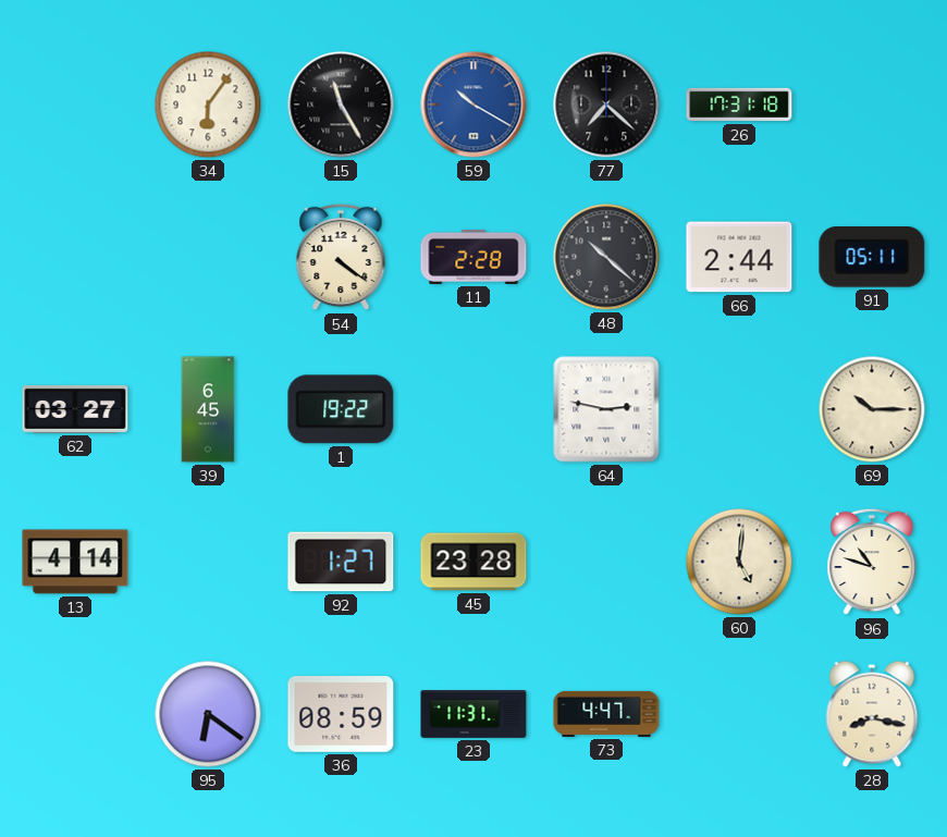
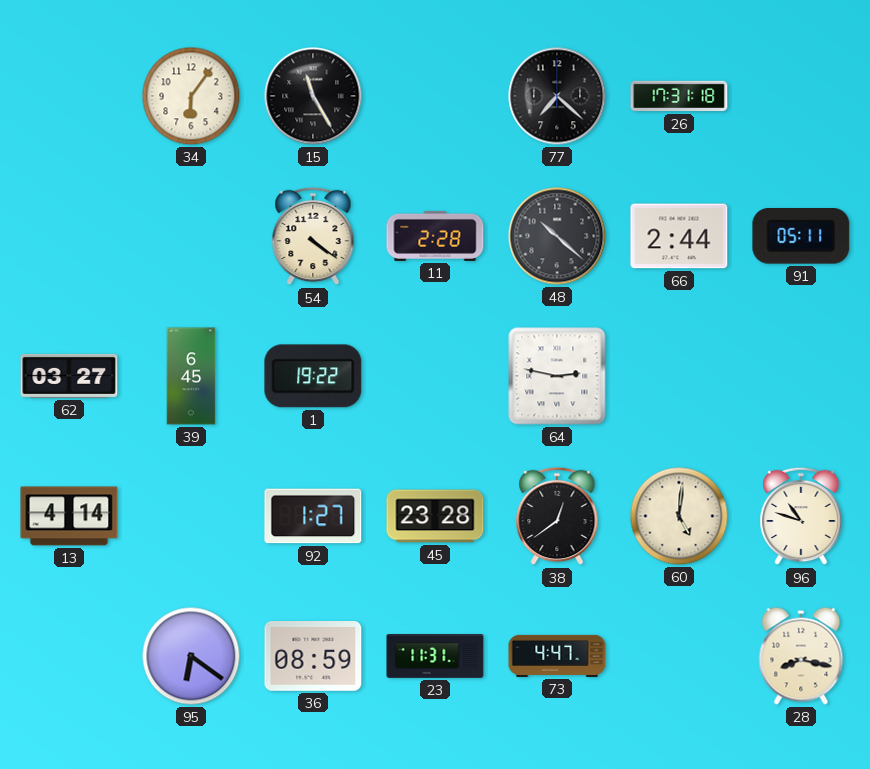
59: 10:20 -> none (473, 104)
69: 10:15 -> none (872, 409)
38: none -> 12:39 (557, 516)
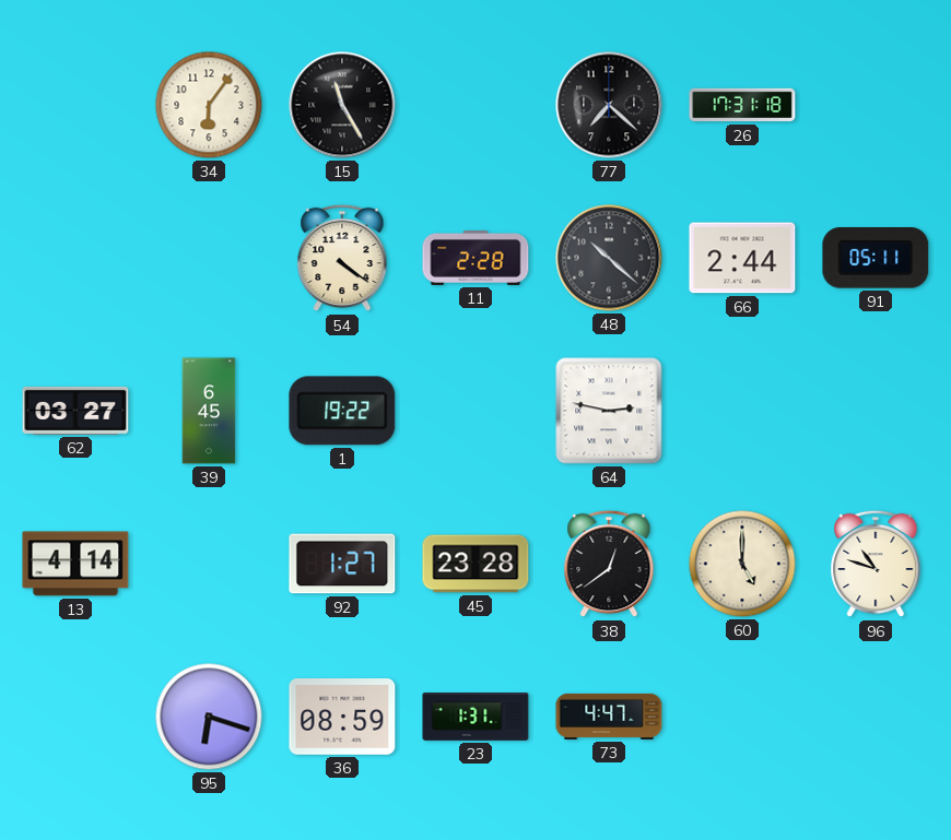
60: 5:01 -> 5:00 (742, 564)
95: 6:21 -> 6:18 (209, 717)
23: 11:31 -> 1:31 (476, 718)
28: 8:17 -> none (801, 656)
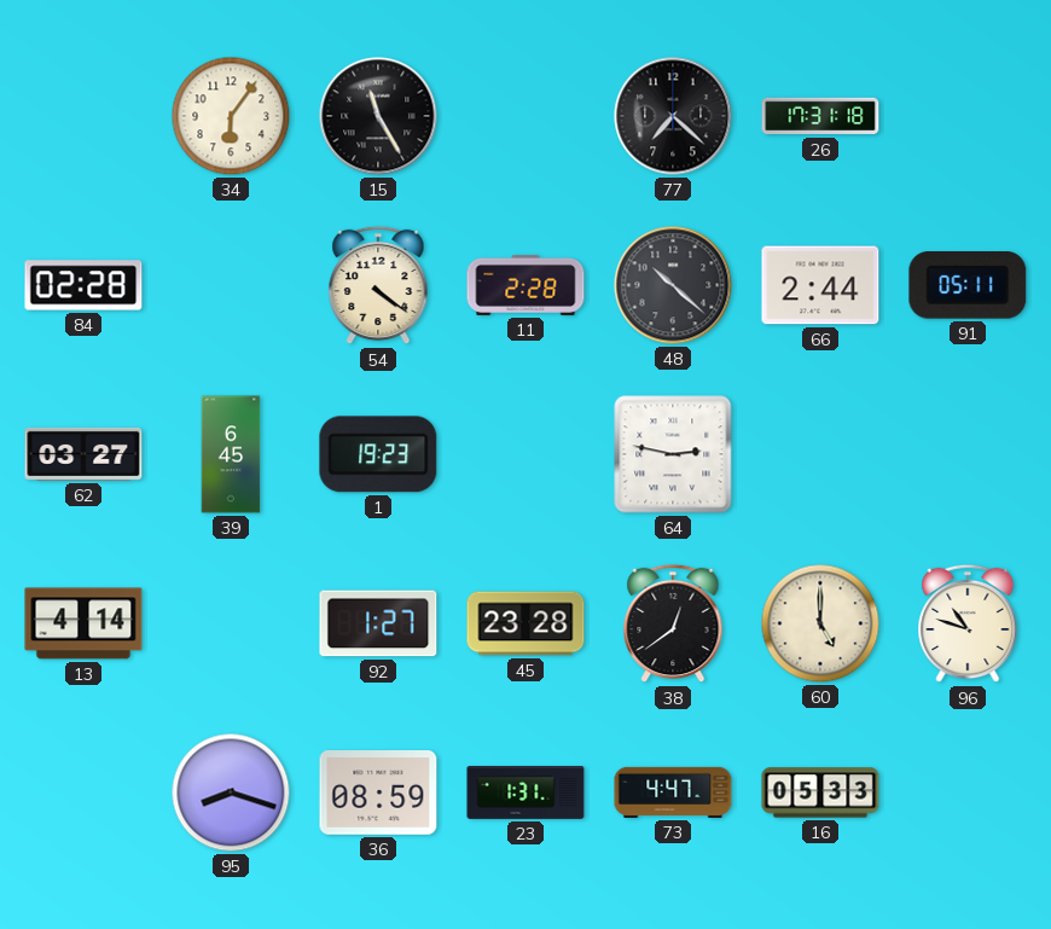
84: none -> 02:28 (83, 285)
1: 19:22 -> 19:23 (378, 454)
95: 6:18 -> 8:18 (231, 792)
16: none -> 05:33 (820, 792)
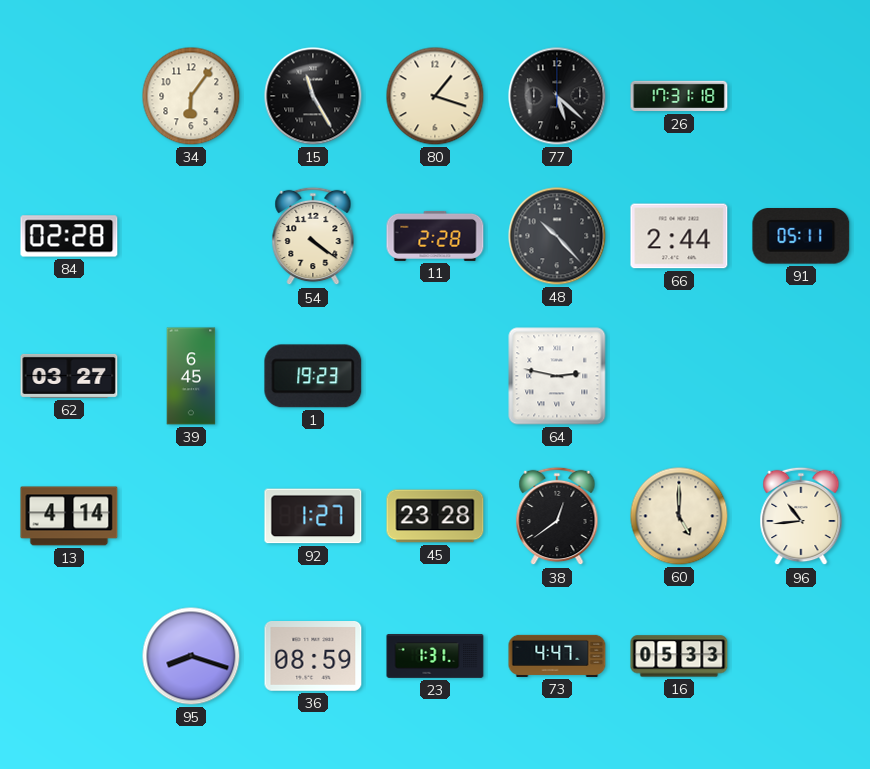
80: none -> 1:18 (435, 96)
77: 7:22 -> 5:22 (557, 96)
48: 10:22 -> 10:23 (557, 236)
96: 10:48 -> 10:44 (801, 516)
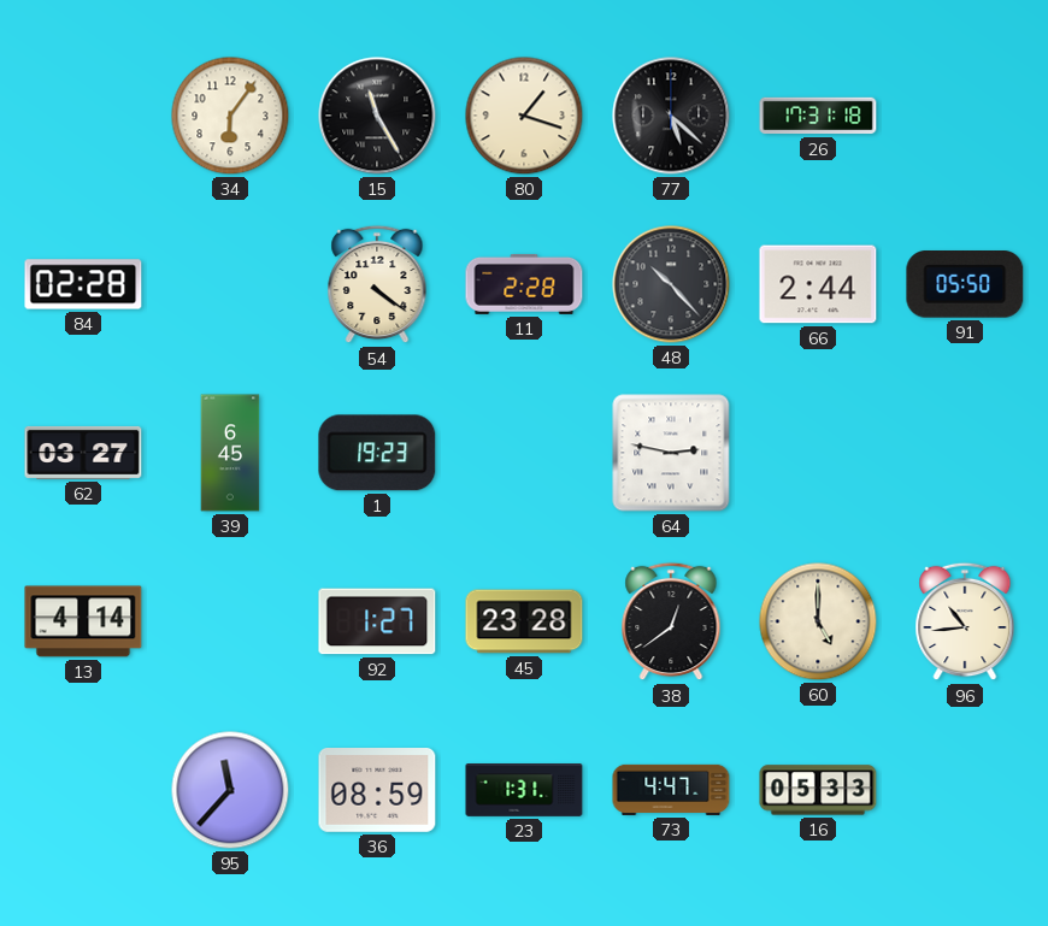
91: 05:11 -> 05:50 (965, 284)
95: 8:18 -> 11:37 (230, 790)
